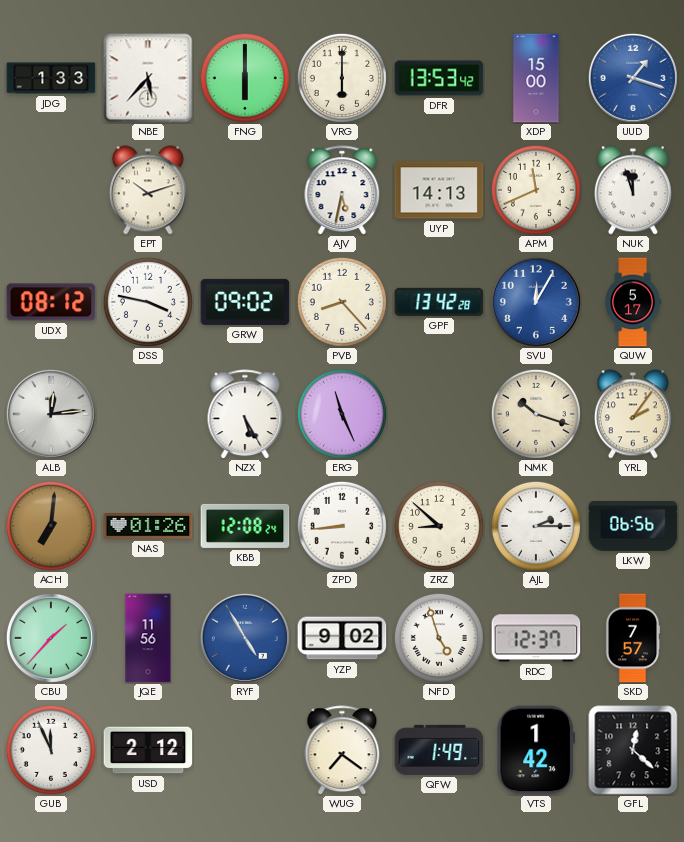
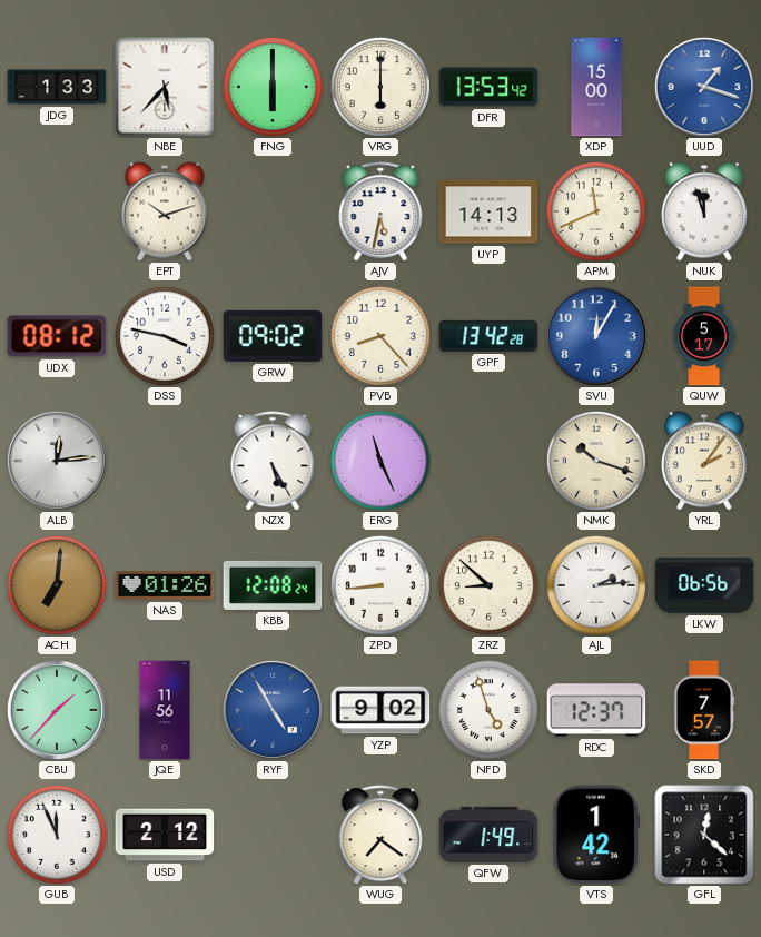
AJL: 2:15 -> 2:14 (596, 585)
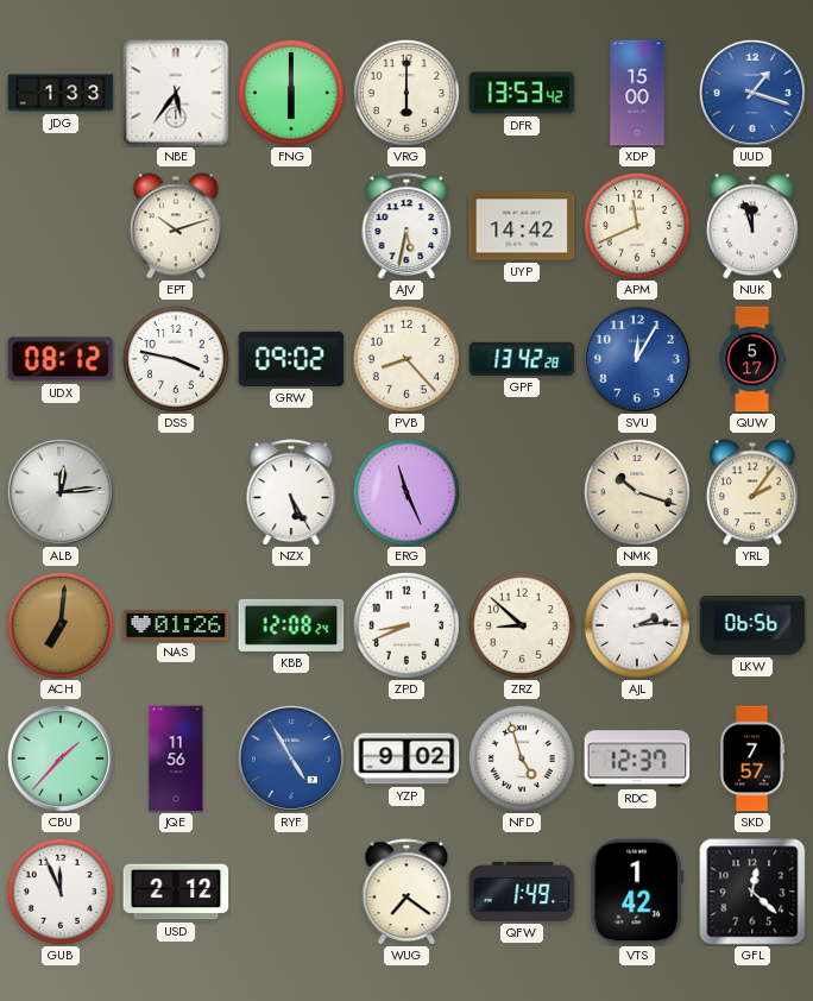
NBE: 5:37 -> 5:36 (176, 93)
UYP: 14:13 -> 14:42 (522, 226)
ZPD: 8:44 -> 8:41 (406, 625)
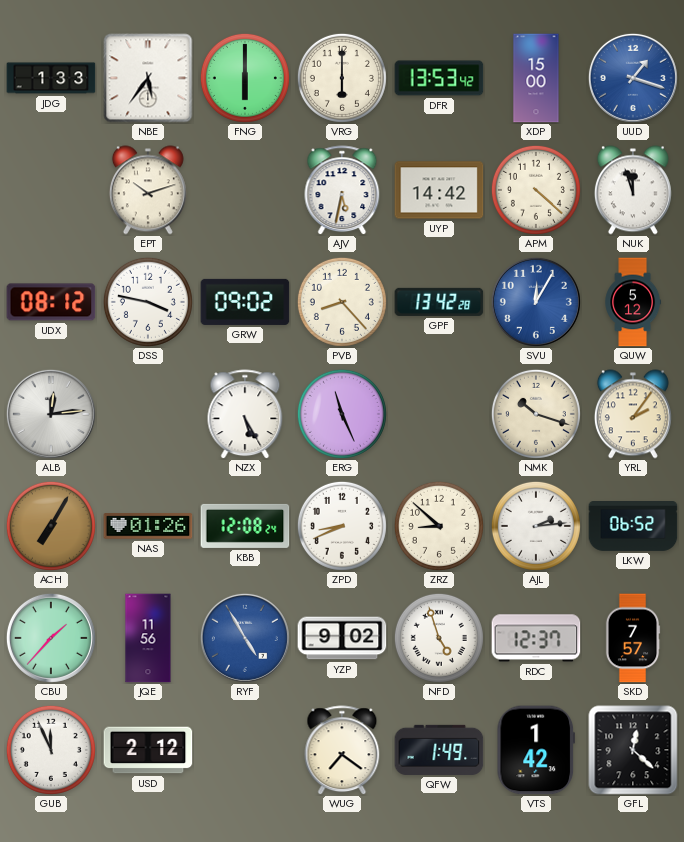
APM: 11:41 -> 4:22 (536, 190)
QUW: 5:17 -> 5:12 (633, 302)
ACH: 7:01 -> 7:05 (51, 526)
LKW: 06:56 -> 06:52 (633, 527)
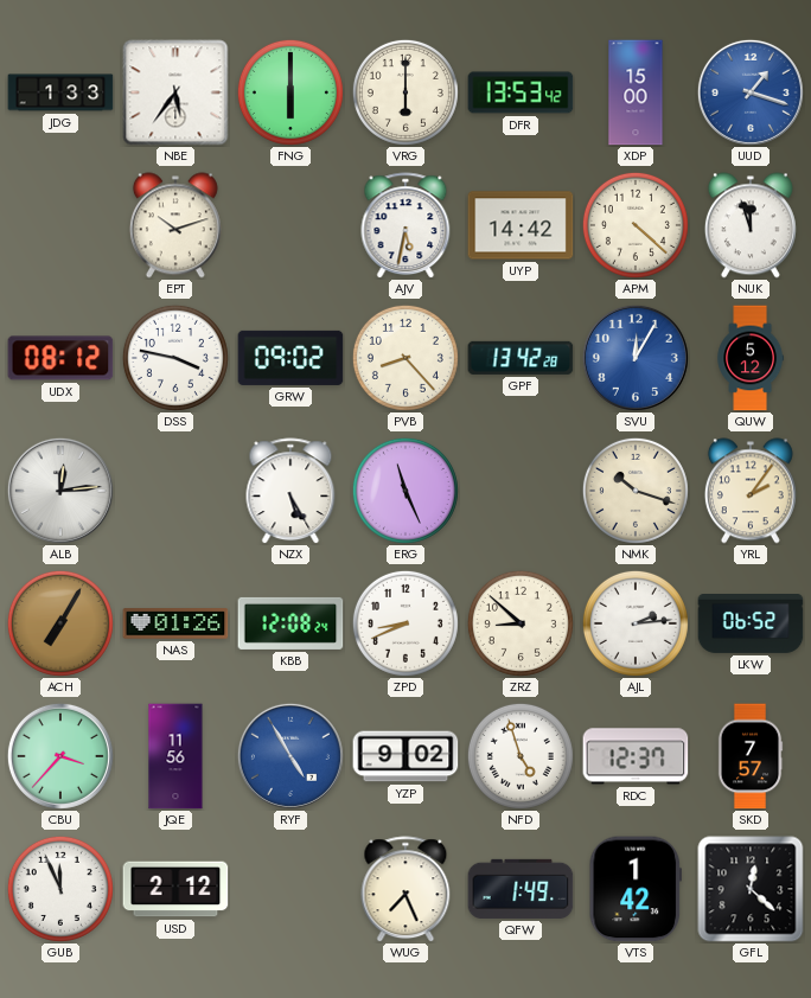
CBU: 1:37 -> 3:37 (60, 756)
WUG: 7:21 -> 7:26 (405, 889)
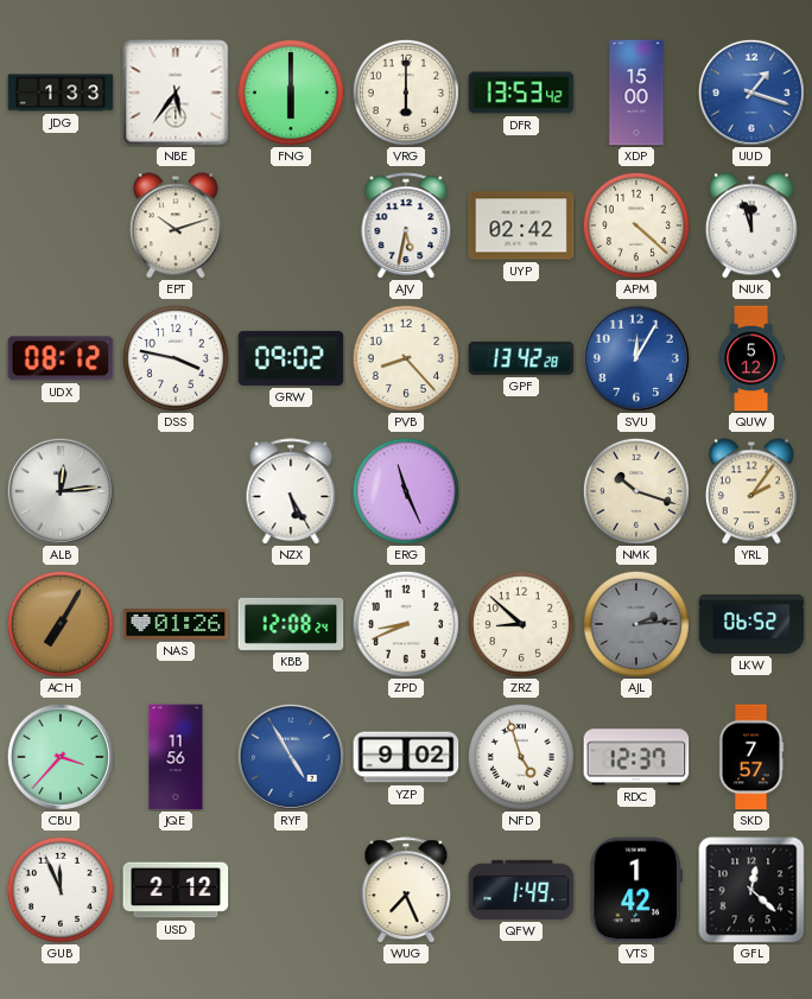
UYP: 14:42 -> 02:42 (521, 225)
AJL dial: white -> grey (636, 624)
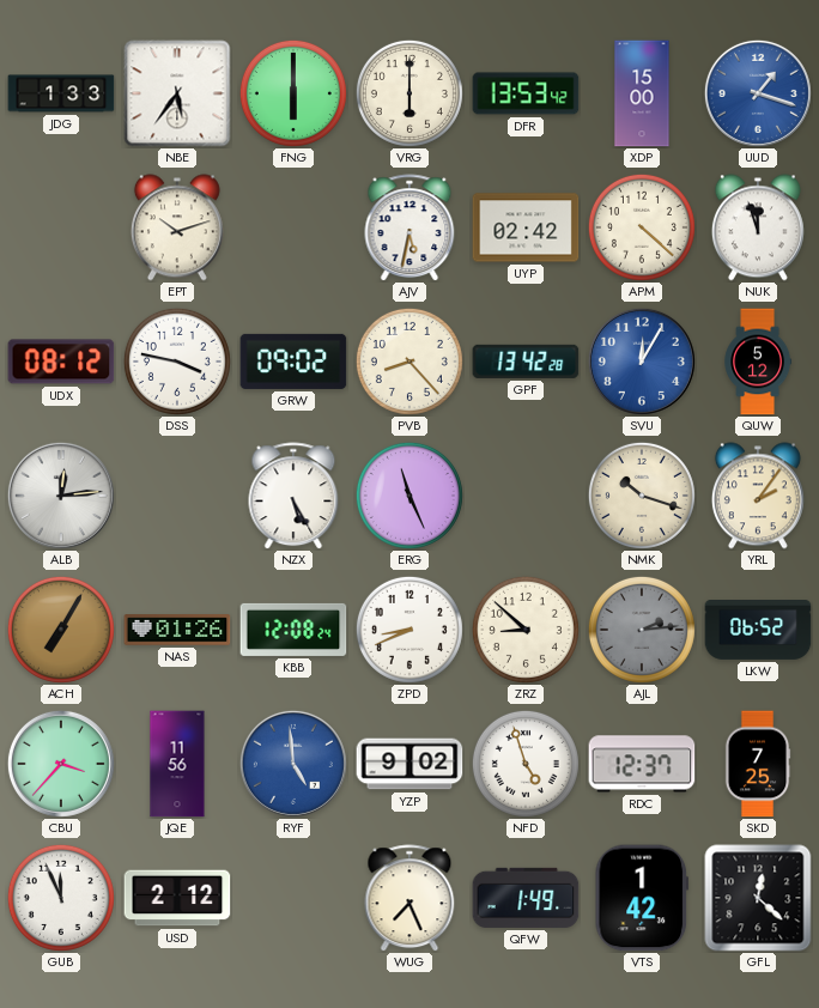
RYF: 4:55 -> 4:59 (293, 764)
SKD: 7:57 -> 7:25 (758, 764)
